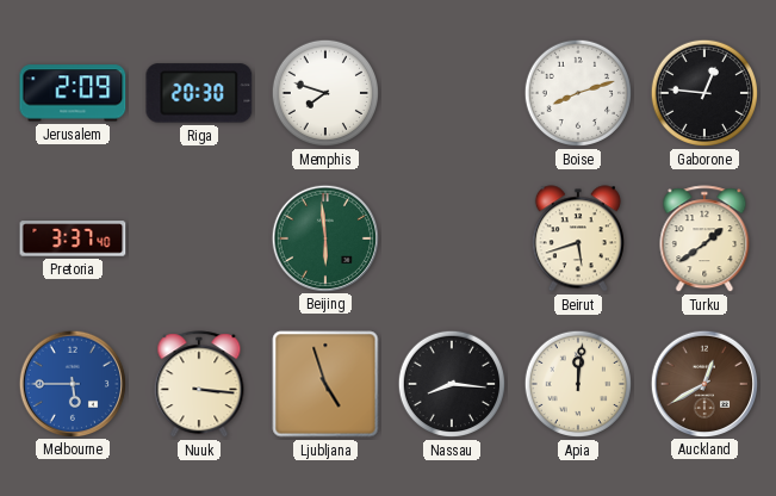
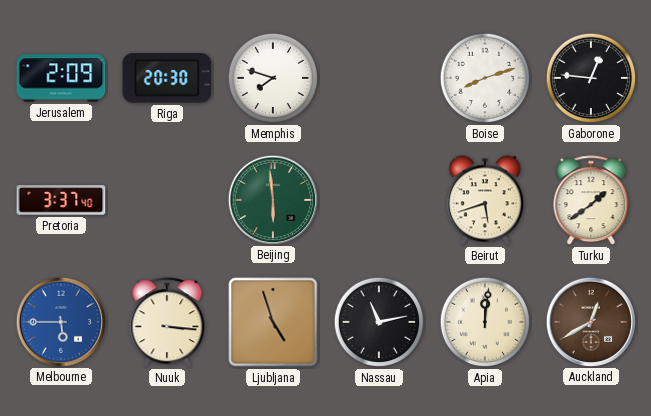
Nassau: 8:16 -> 11:13 (379, 322)
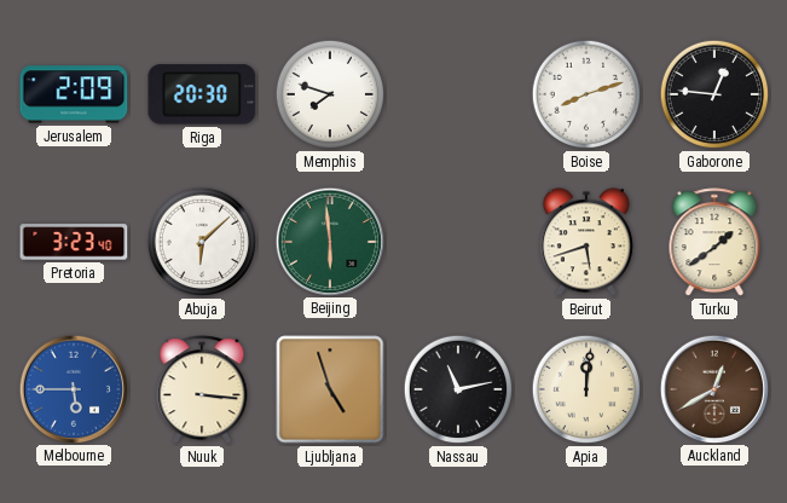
Pretoria: 3:37 -> 3:23 (74, 242)
Abuja: none -> 6:08 (202, 242)
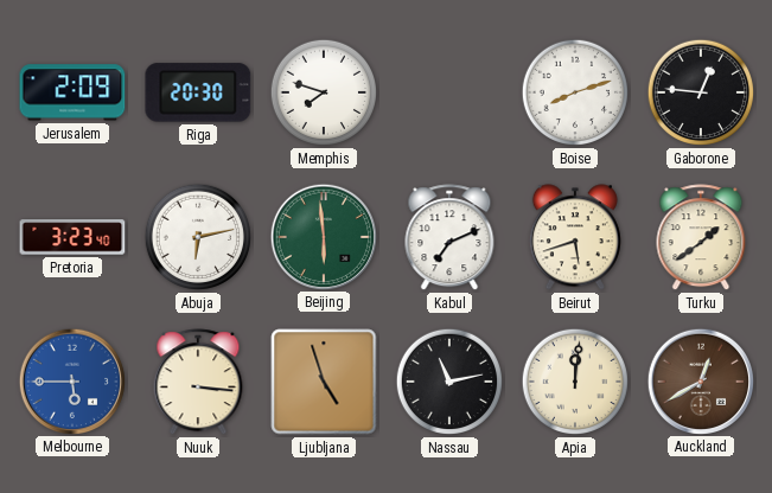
Abuja: 6:08 -> 6:13 (198, 237)
Kabul: none -> 7:11 (449, 238)
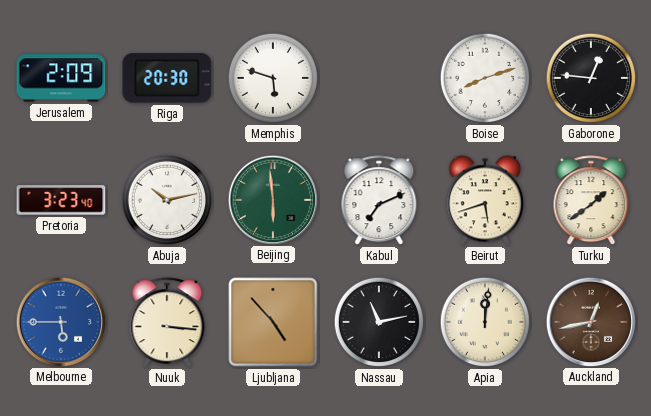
Memphis: 7:48 -> 5:48 (273, 78)
Abuja: 6:13 -> 10:13 (167, 200)
Ljubljana: 4:57 -> 4:53 (273, 322)
Auckland: 12:40 -> 12:43 (590, 321)
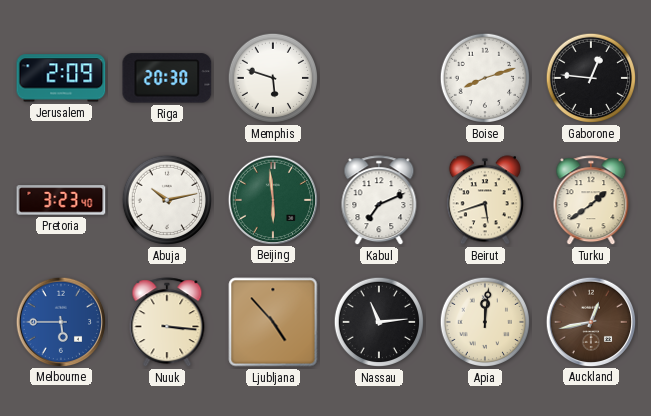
Nassau: 11:13 -> 11:14 (379, 322)
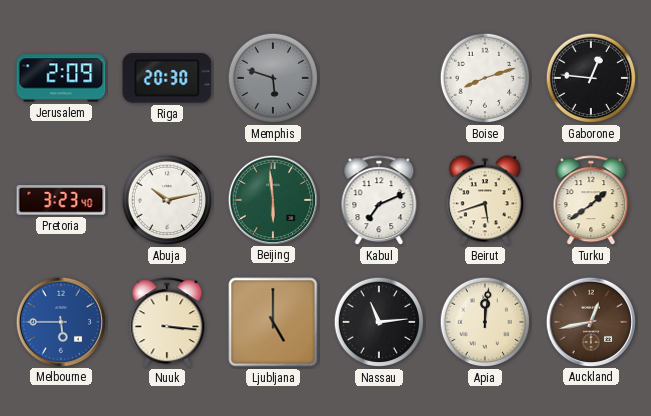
Memphis dial: white -> grey (273, 78)
Ljubljana: 4:53 -> 5:00 (273, 322)
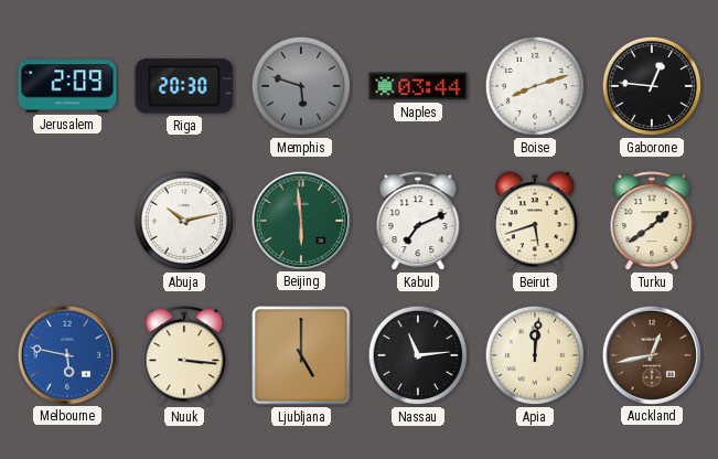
Naples: none -> 03:44 (418, 86)
Pretoria: 3:23 -> none (61, 200)
Melbourne: 5:45 -> 5:47 (66, 354)
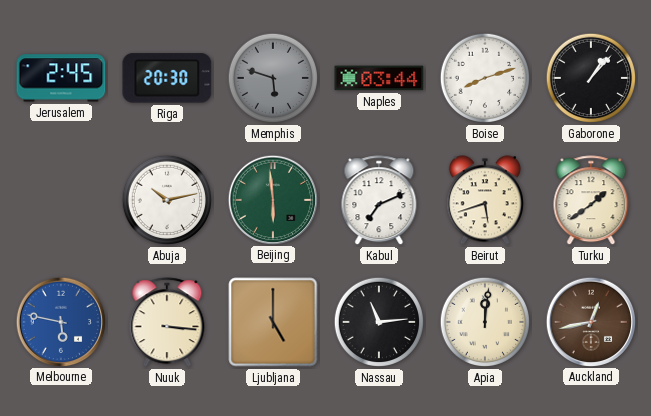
Jerusalem: 2:09 -> 2:45 (61, 78)
Gaborone: 12:46 -> 1:07 (591, 78)
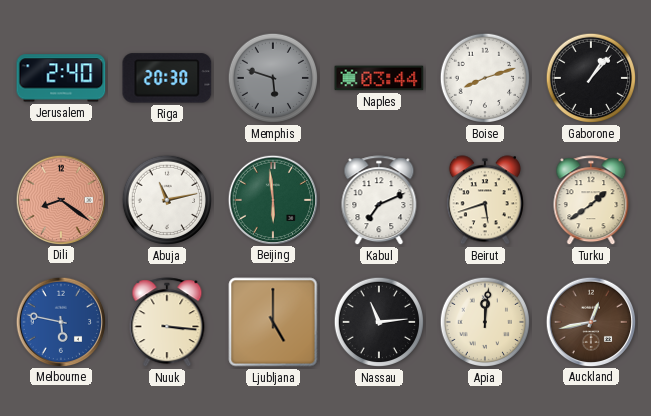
Jerusalem: 2:45 -> 2:40 (61, 78)
Dili: none -> 8:21 (60, 199)
Abuja: 10:13 -> 11:13 (167, 200)
